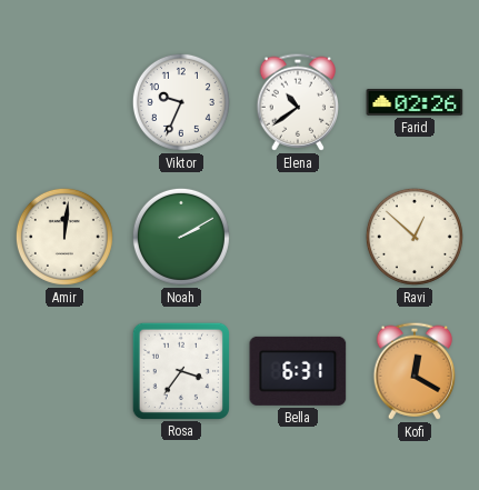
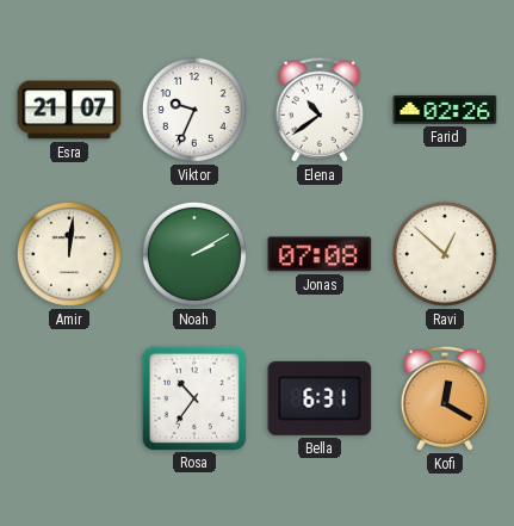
Esra: none -> 21:07 (69, 110)
Jonas: none -> 07:08 (320, 254)
Rosa: 3:36 -> 10:36 (193, 397)
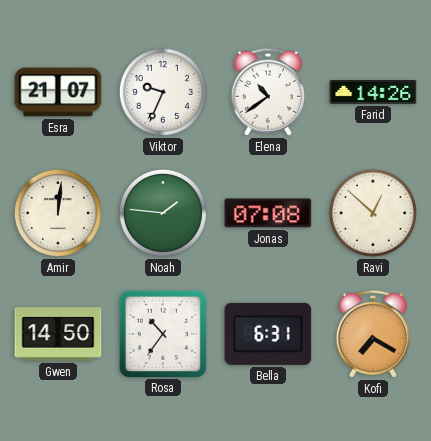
Farid: 02:26 -> 14:26 (373, 92)
Noah: 2:10 -> 1:46 (163, 213)
Gwen: none -> 14:50 (58, 334)
Kofi: 12:20 -> 7:20 (372, 334)
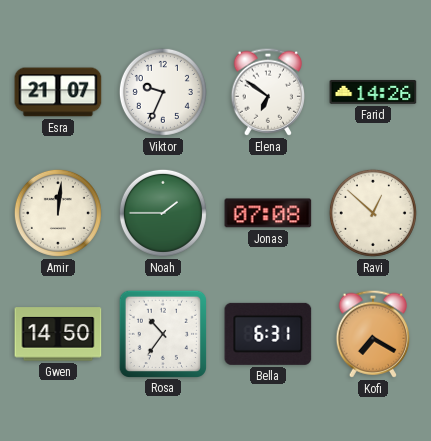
Elena: 10:39 -> 6:51 (267, 92)
Noah: 1:46 -> 1:45 (163, 213)
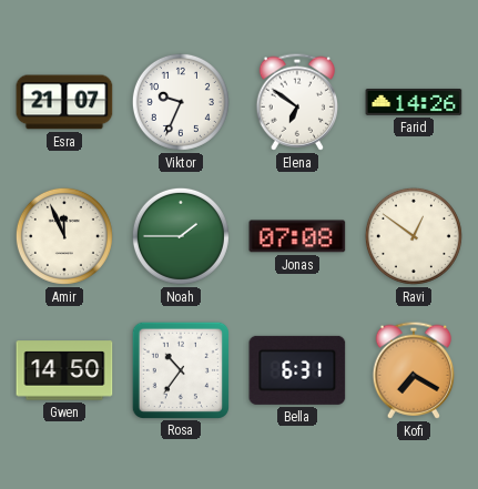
Amir: 12:01 -> 11:56 (64, 236)
Ravi: 12:52 -> 12:51 (414, 236)
